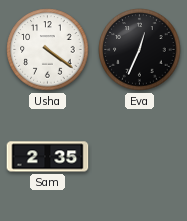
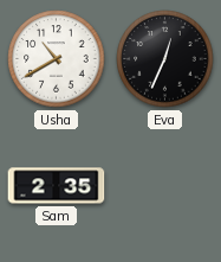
Usha: 4:21 -> 10:40 (57, 59)
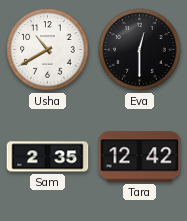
Eva: 12:34 -> 12:30 (140, 50)
Tara: none -> 12:42 (140, 157)
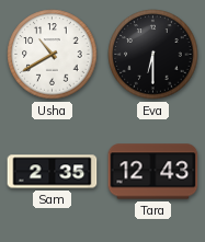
Eva: 12:30 -> 6:30 (153, 55)
Tara: 12:42 -> 12:43 (153, 172)
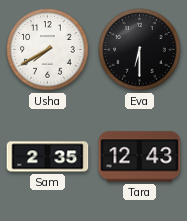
Usha: 10:40 -> 7:40 (48, 50)
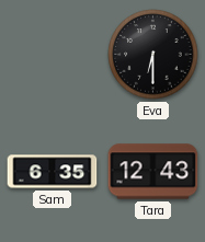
Usha: 7:40 -> none (48, 50)
Sam: 2:35 -> 6:35 (53, 172)
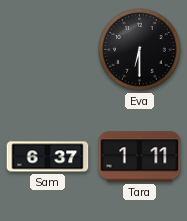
Sam: 6:35 -> 6:37 (48, 157)
Tara: 12:43 -> 1:11 (140, 157)
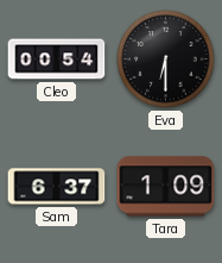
Cleo: none -> 00:54 (57, 60)
Tara: 1:11 -> 1:09 (166, 187)
